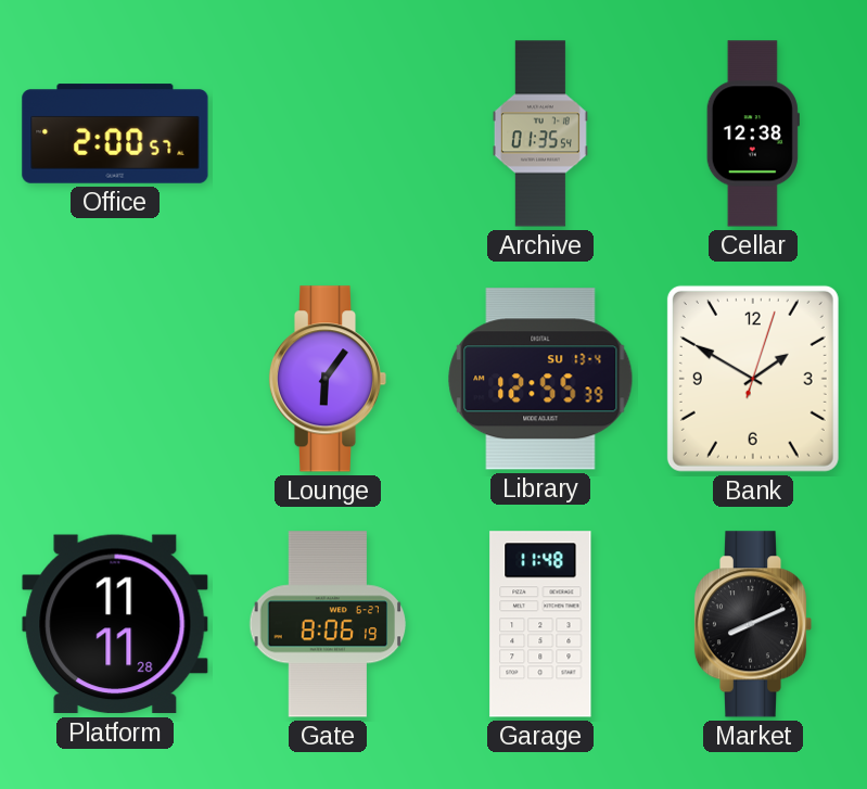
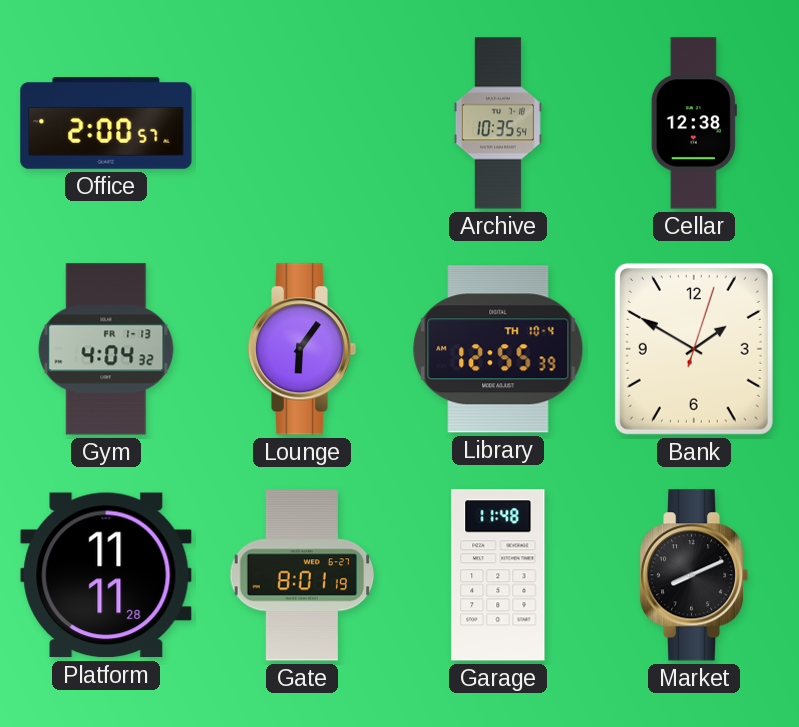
Archive: 01:35 -> 10:35 (498, 123)
Gym: none -> 4:04 (106, 349)
Library date: SU 13-4 -> TH 10-4 (498, 349)
Gate: 8:06 -> 8:01 (302, 575)
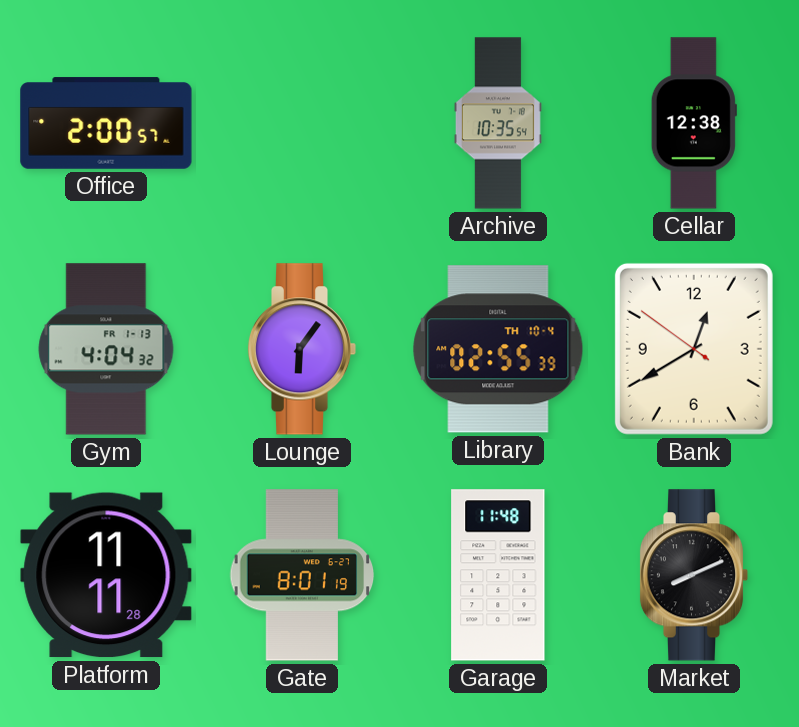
Library: 12:55 -> 02:55 (498, 349)
Bank: 1:50 -> 12:39 (694, 349)
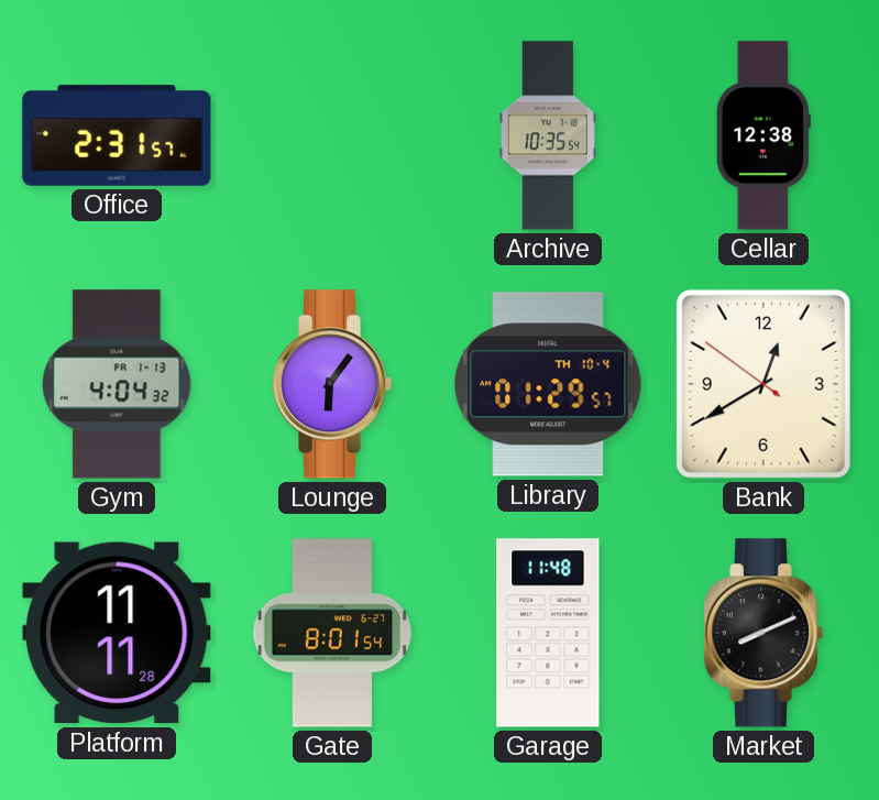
Office: 2:00 -> 2:31 (117, 135)
Library: 02:55 -> 01:29 (548, 384)
Gate: 8:01:19 -> 8:01:54 (332, 633)
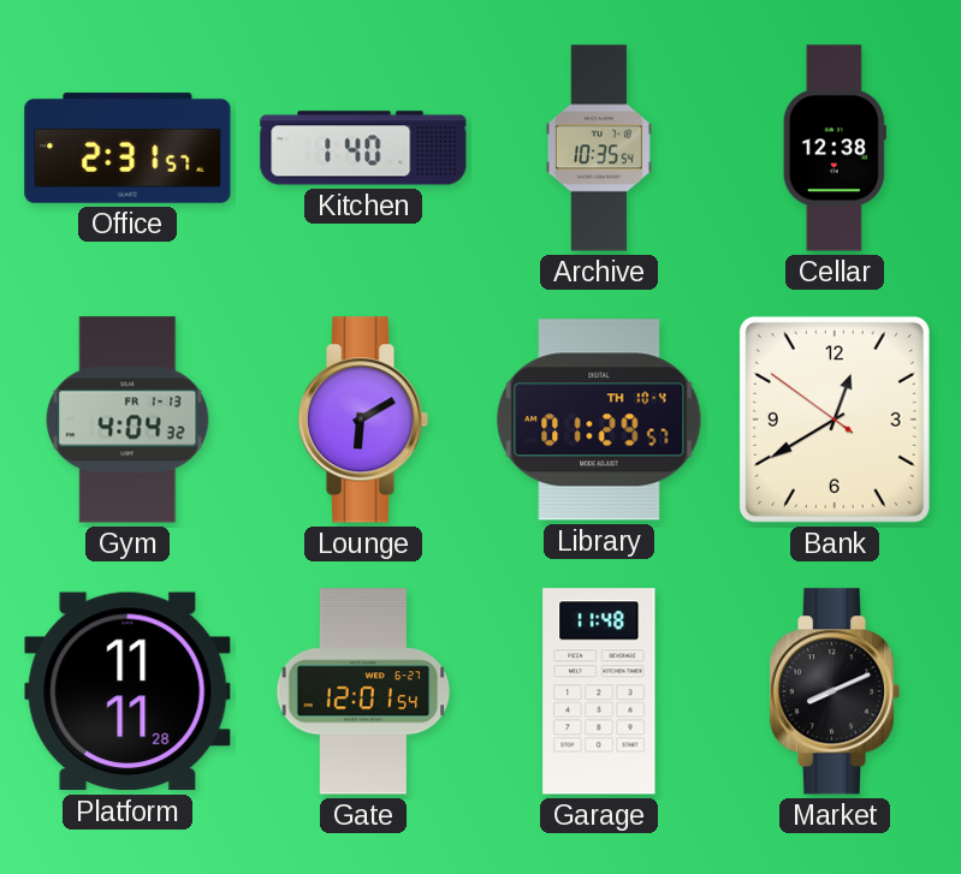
Kitchen: none -> 1:40 (363, 148)
Lounge: 6:06 -> 6:10 (363, 420)
Gate: 8:01 -> 12:01 (363, 691)
